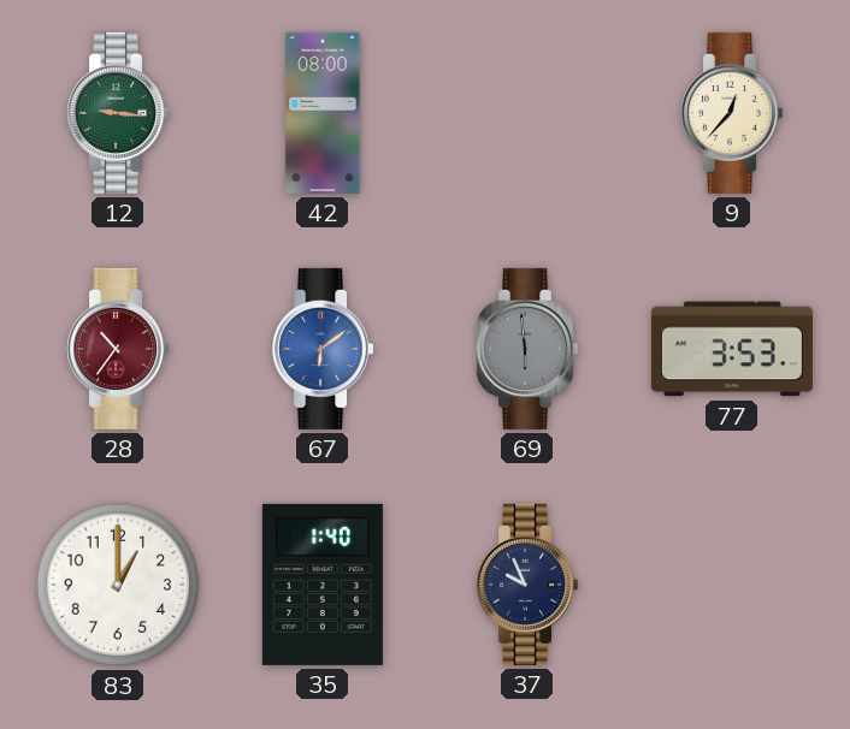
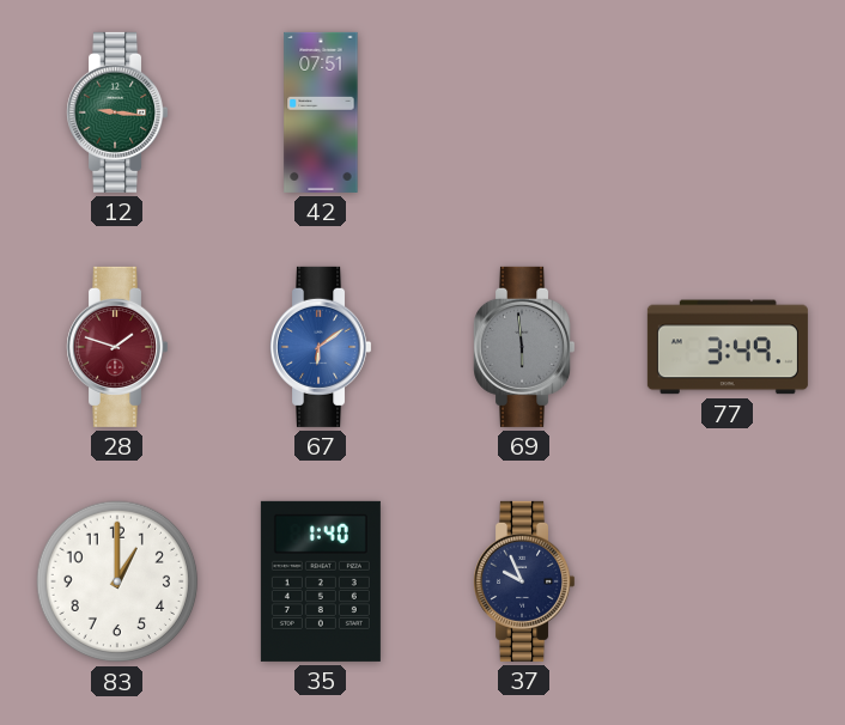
42: 08:00 -> 07:51 (321, 112)
9: 12:37 -> none (732, 113)
28: 10:36 -> 1:48 (117, 347)
77: 3:53 -> 3:49 (728, 347)
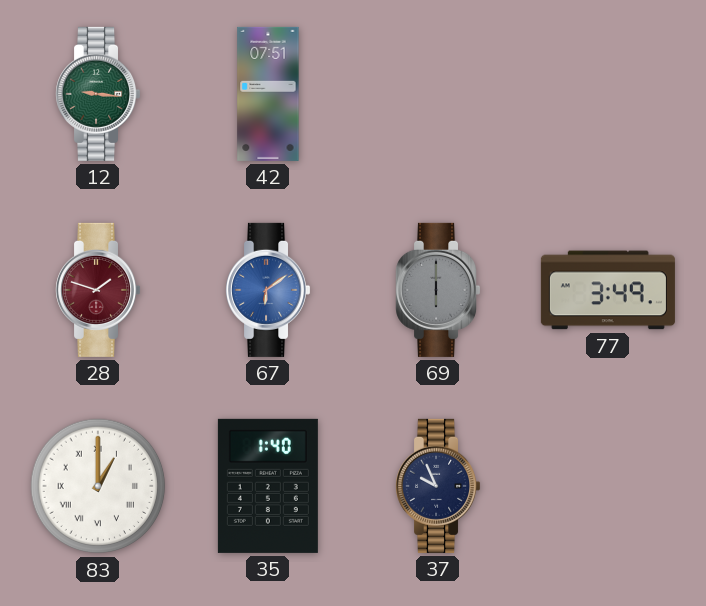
69: 5:59 -> 6:00 (438, 290)
83 numerals: Arabic -> Roman (98, 486)
